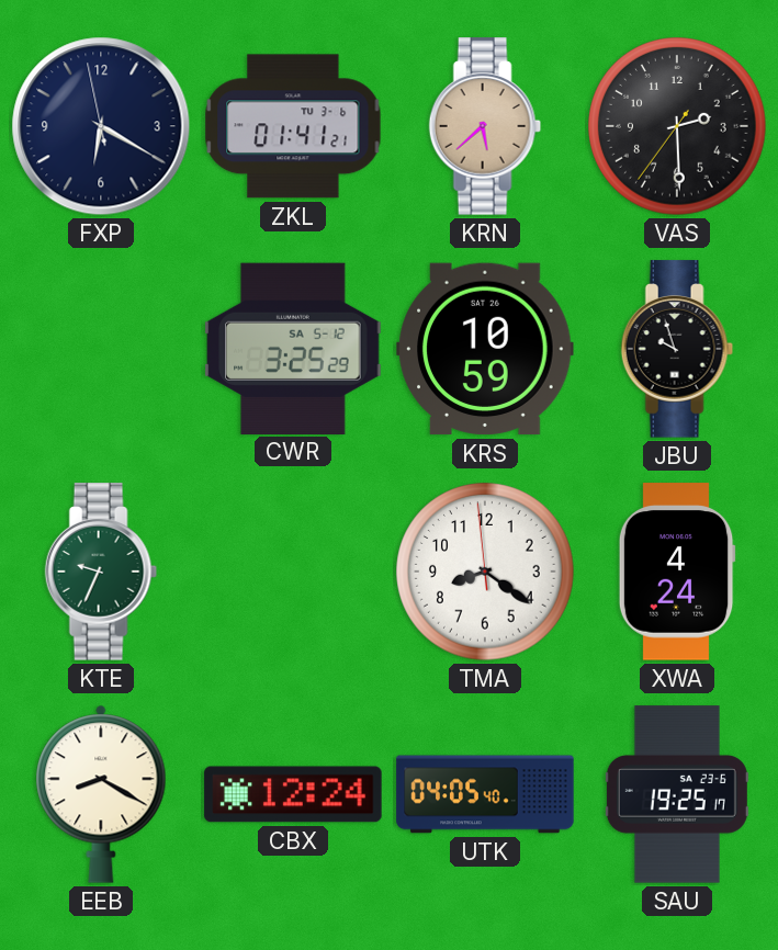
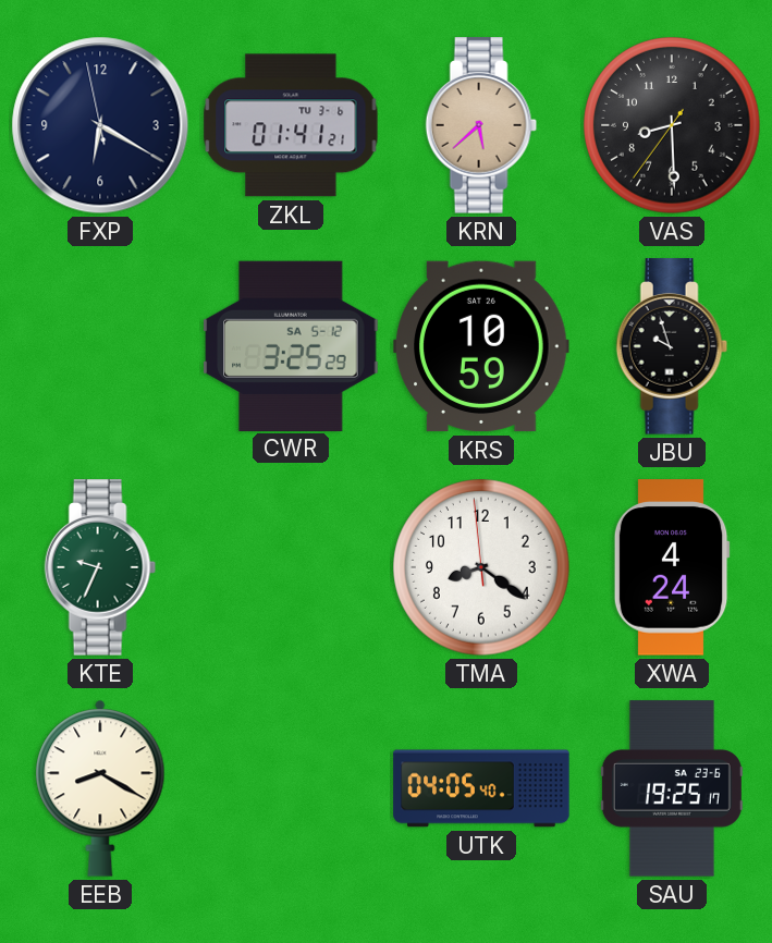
VAS: 2:29 -> 8:29 (672, 125)
CBX: 12:24 -> none (293, 794)
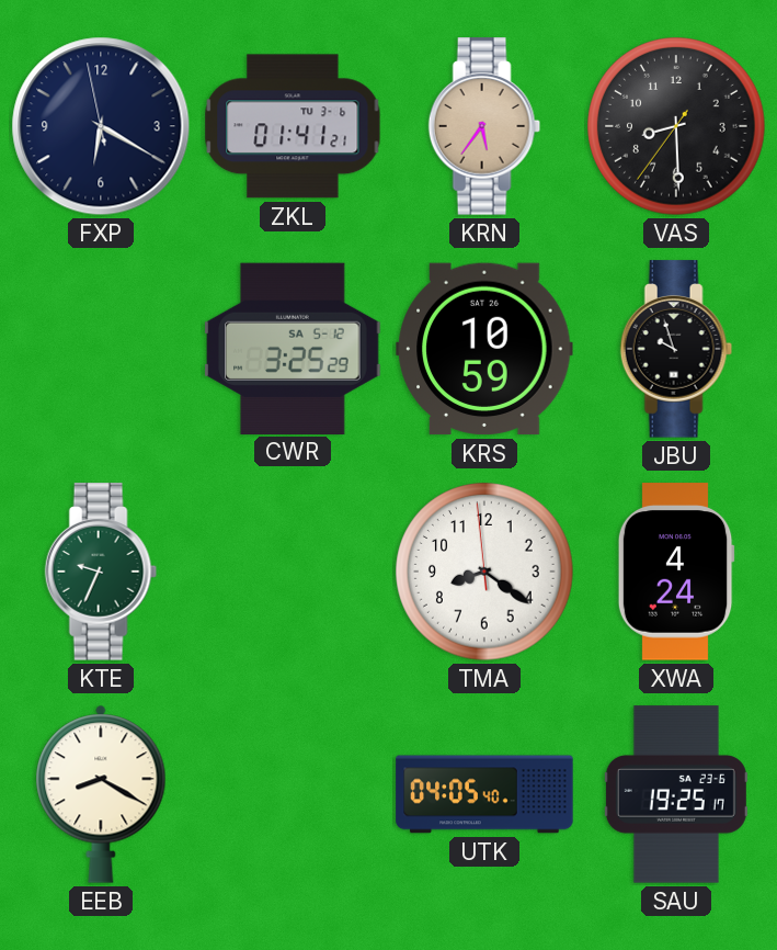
KRN: 5:38 -> 5:36 (484, 126)
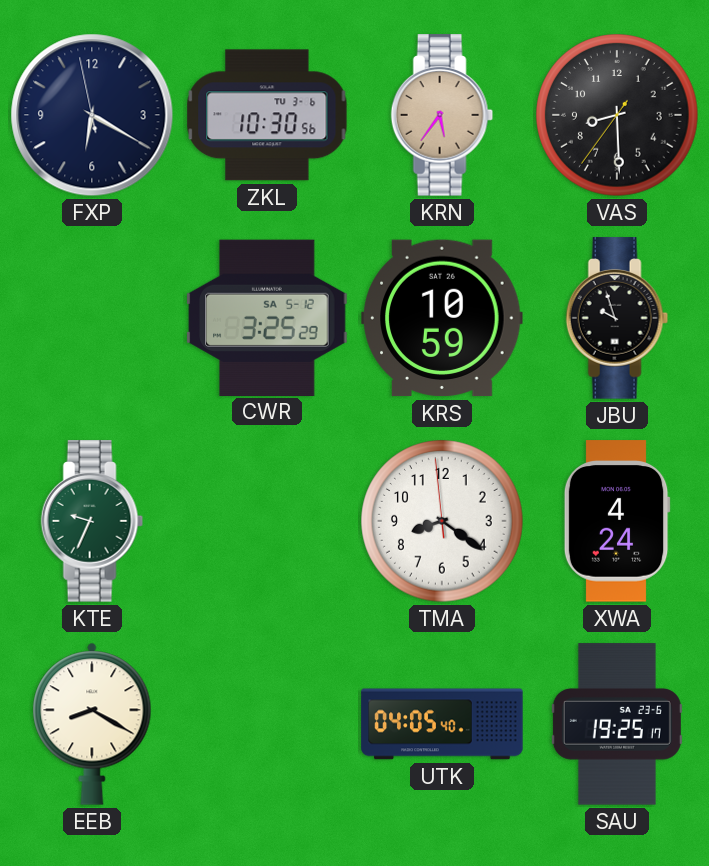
ZKL: 01:41 -> 10:30 (267, 115)
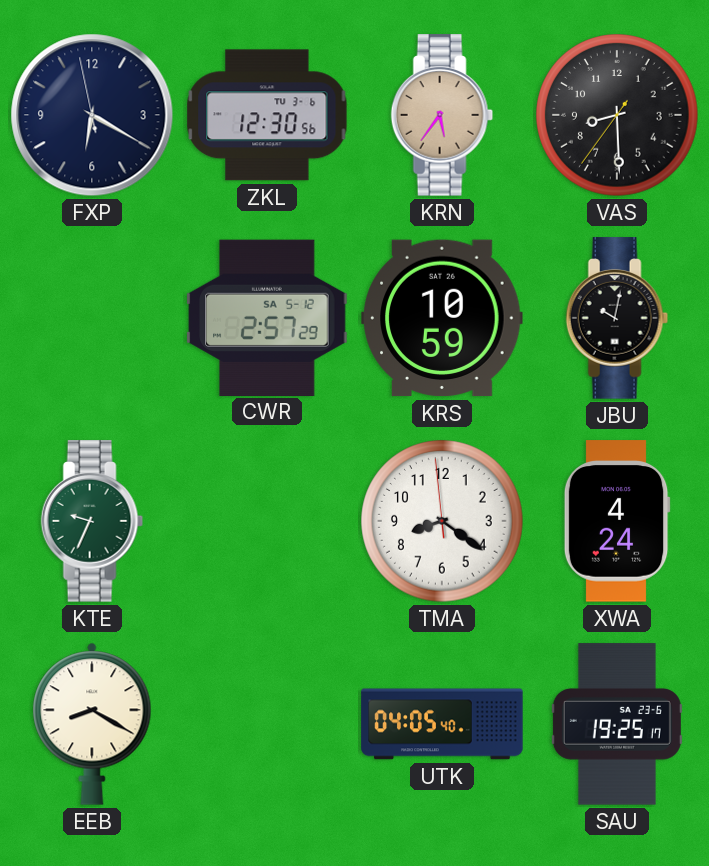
ZKL: 10:30 -> 12:30 (267, 115)
CWR: 3:25 -> 2:57 (267, 317)
JBU: 9:57 -> 10:02 (617, 318)
